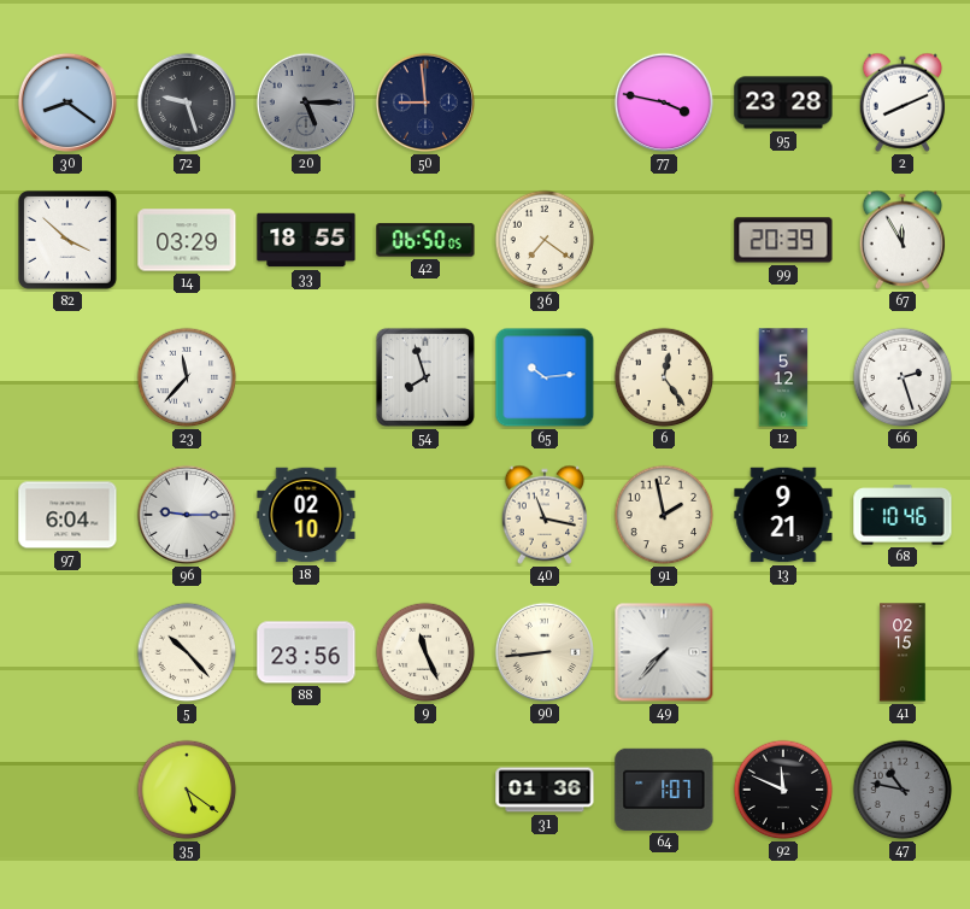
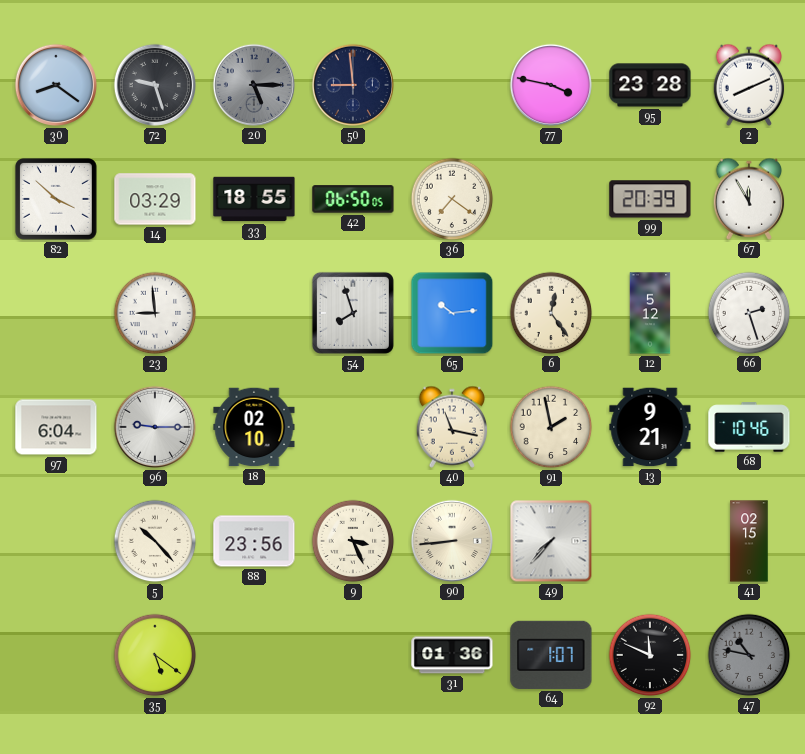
23: 11:37 -> 8:59 (155, 313)
9: 11:26 -> 3:26 (353, 541)
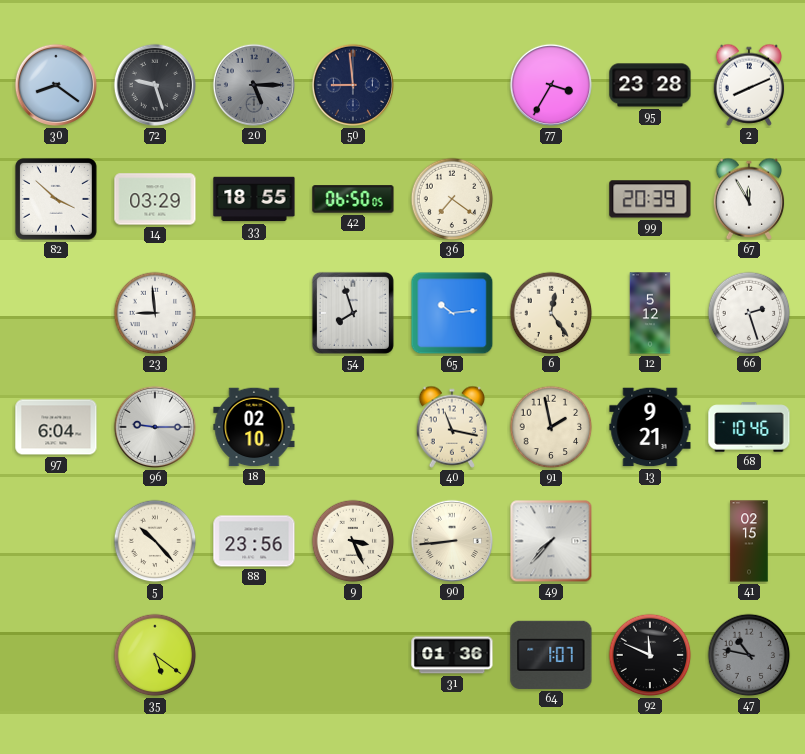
77: 3:47 -> 3:35 (551, 85)
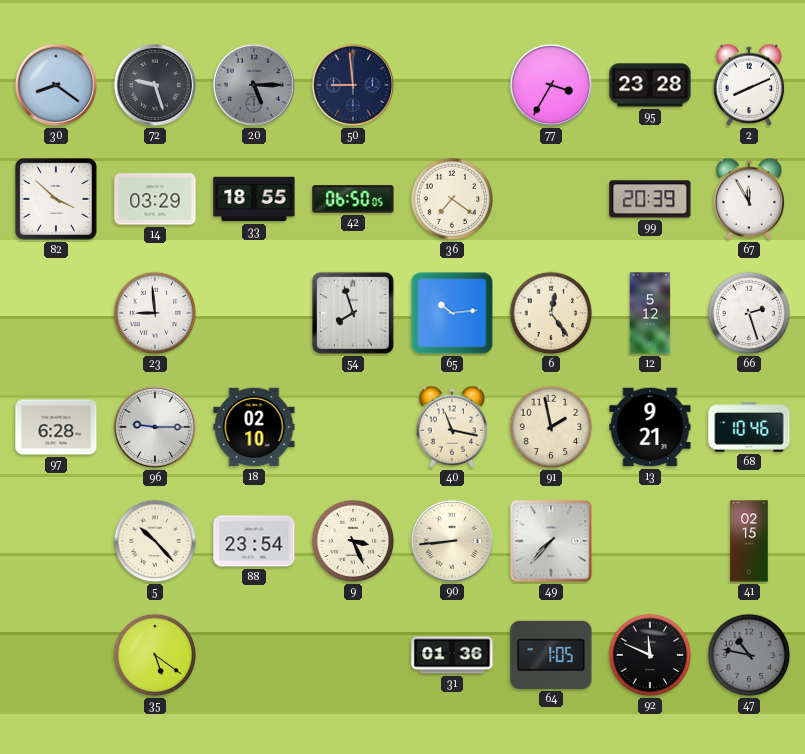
97: 6:04 -> 6:28 (56, 427)
88: 23:56 -> 23:54 (254, 541)
64: 1:07 -> 1:05 (551, 655)
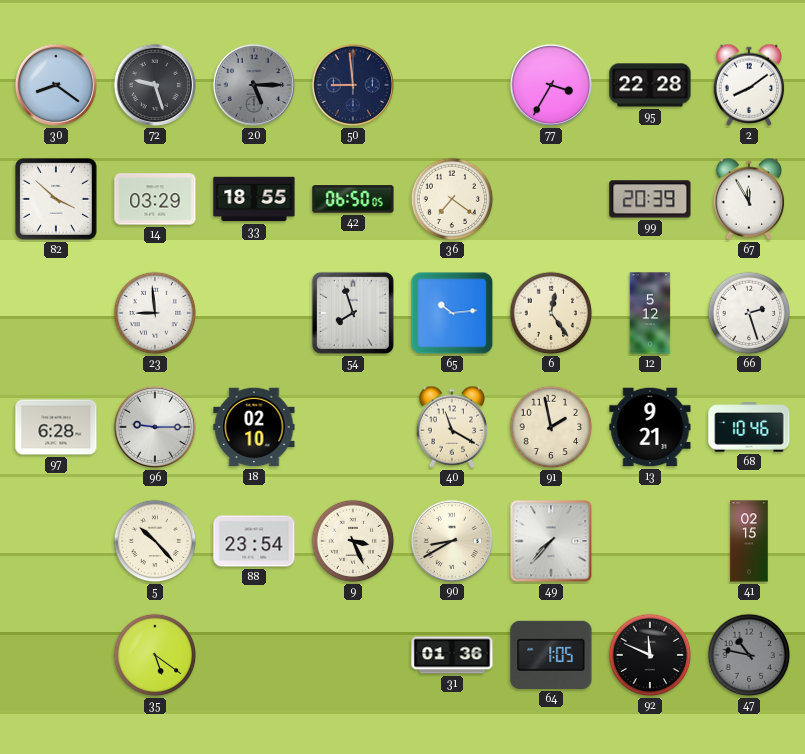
95: 23:28 -> 22:28 (650, 85)
2: 8:11 -> 8:09 (749, 85)
40: 11:17 -> 11:20 (452, 427)
90: 8:44 -> 8:40 (452, 541)
